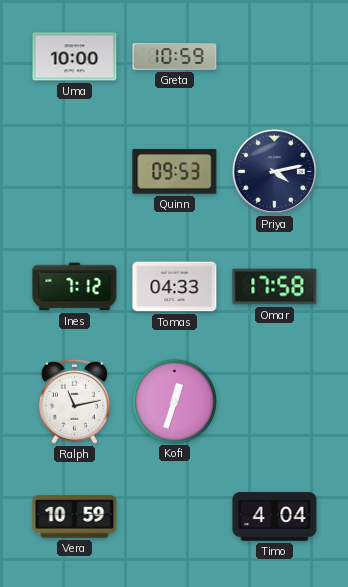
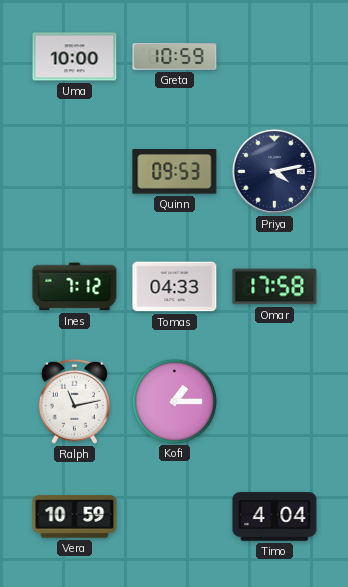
Kofi: 12:33 -> 1:15 (174, 401)
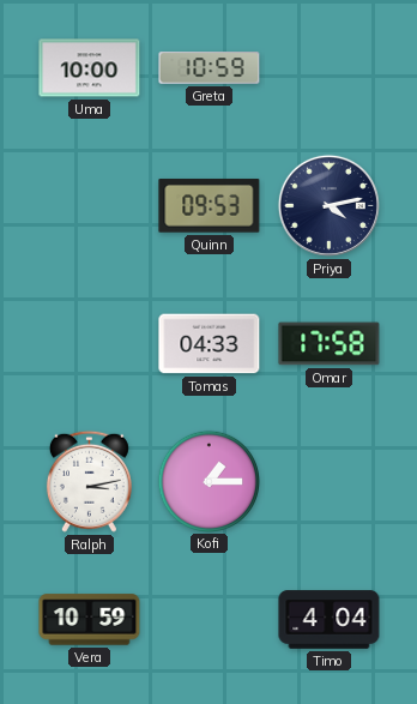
Ines: 7:12 -> none (75, 287)
Ralph: 11:13 -> 3:13 (89, 481)
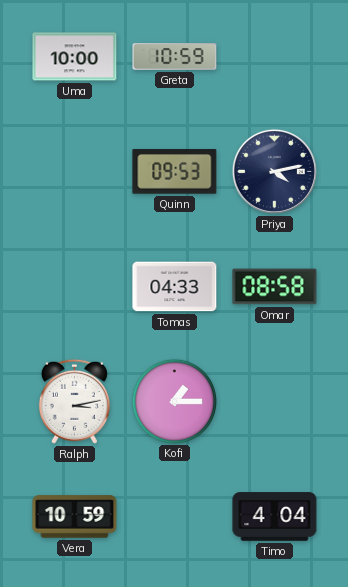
Omar: 17:58 -> 08:58 (275, 287)
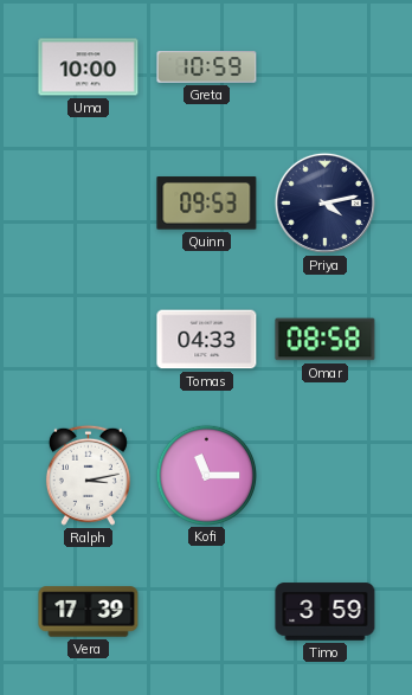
Kofi: 1:15 -> 11:15 (206, 475)
Vera: 10:59 -> 17:39 (89, 612)
Timo: 4:04 -> 3:59 (326, 612)
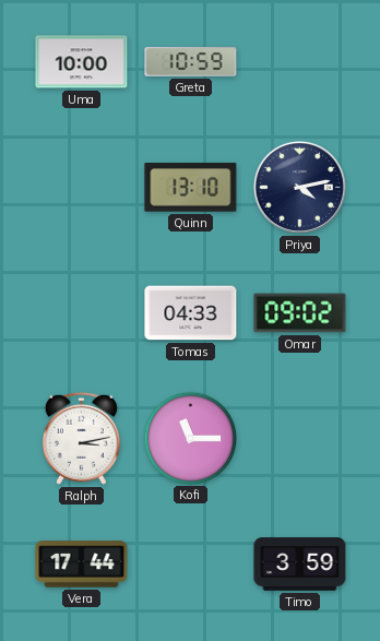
Quinn: 09:53 -> 13:10 (191, 188)
Omar: 08:58 -> 09:02 (300, 313)
Vera: 17:39 -> 17:44 (82, 565)
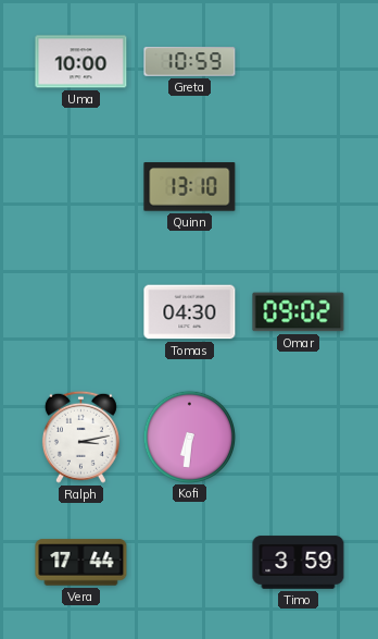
Priya: 4:13 -> none (299, 187)
Tomas: 04:33 -> 04:30 (190, 312)
Kofi: 11:15 -> 6:31 (189, 437)
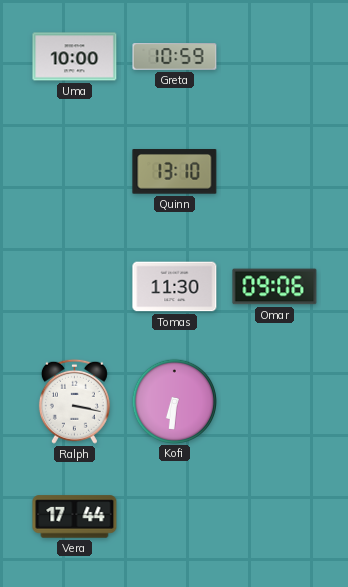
Tomas: 04:30 -> 11:30 (175, 287)
Omar: 09:02 -> 09:06 (275, 287)
Ralph: 3:13 -> 3:17 (74, 401)
Timo: 3:59 -> none (299, 563)
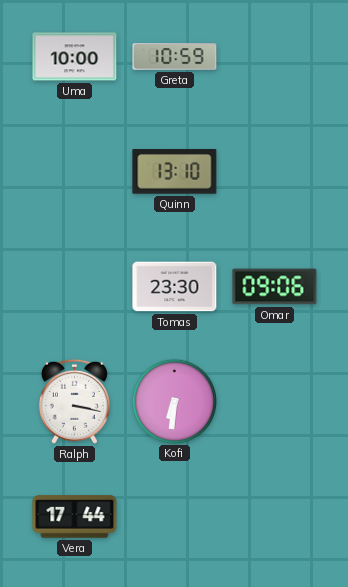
Tomas: 11:30 -> 23:30 (175, 287)
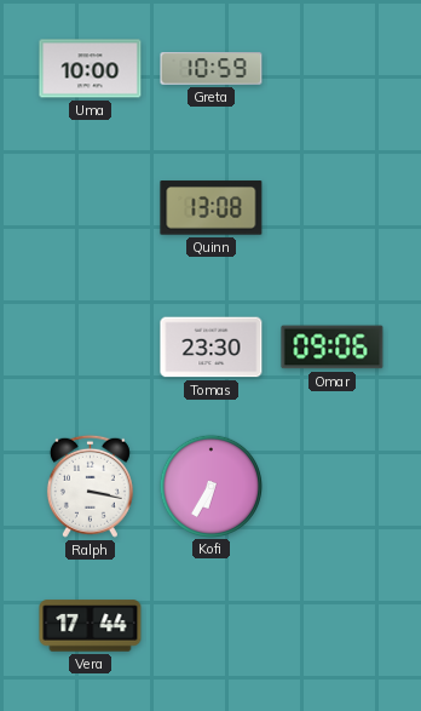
Quinn: 13:10 -> 13:08 (212, 208)
Kofi: 6:31 -> 6:35 (211, 486)
